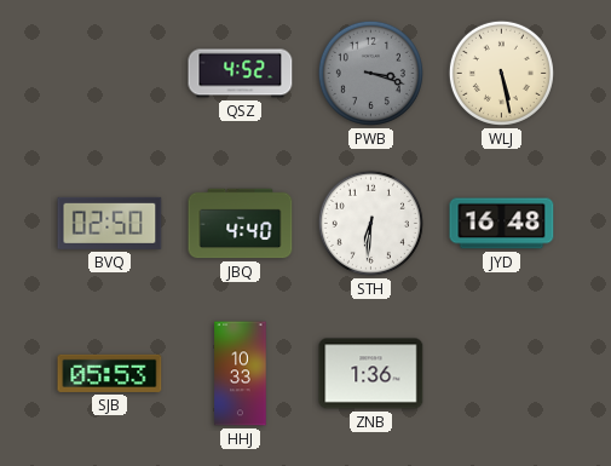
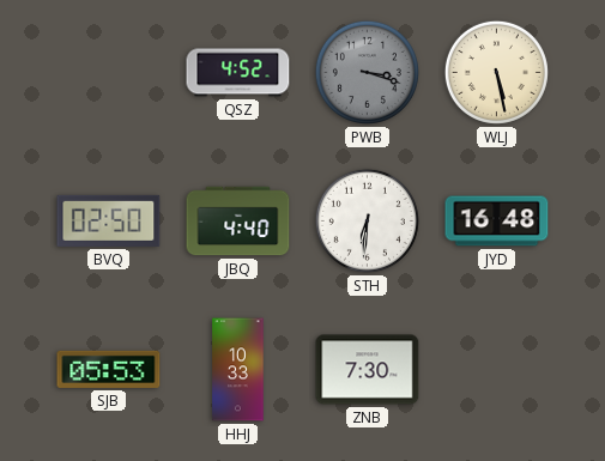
ZNB: 1:36 -> 7:30 (368, 370)
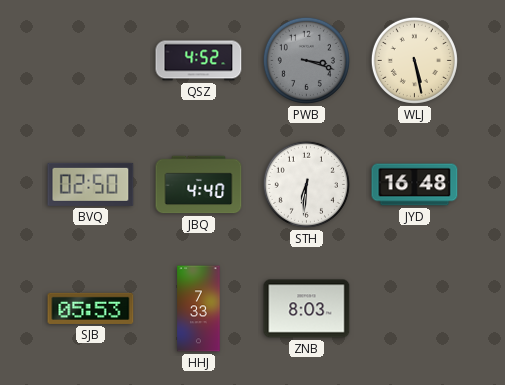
HHJ: 10:33 -> 7:33 (199, 309)
ZNB: 7:30 -> 8:03 (307, 309)
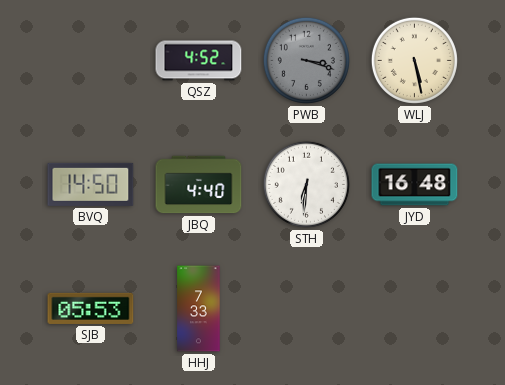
BVQ: 02:50 -> 14:50 (91, 184)
ZNB: 8:03 -> none (307, 309)
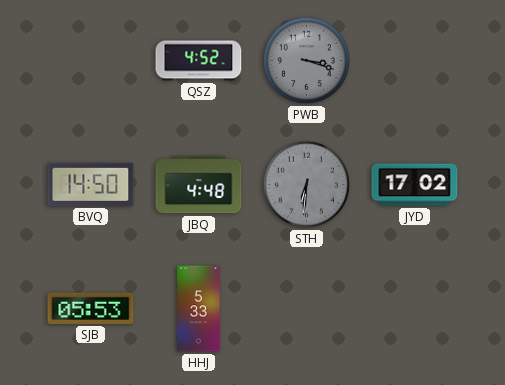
WLJ: 5:28 -> none (414, 60)
JBQ: 4:40 -> 4:48 (199, 185)
STH dial: white -> grey (306, 184)
JYD: 16:48 -> 17:02 (415, 185)
HHJ: 7:33 -> 5:33 (199, 309)
